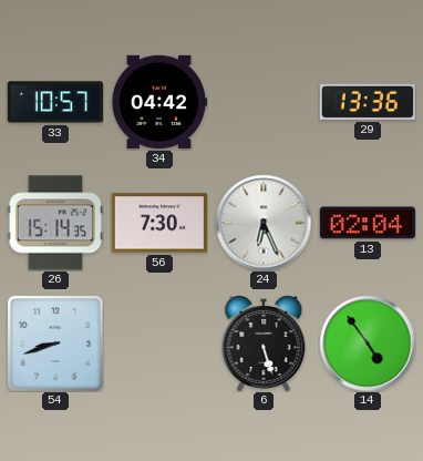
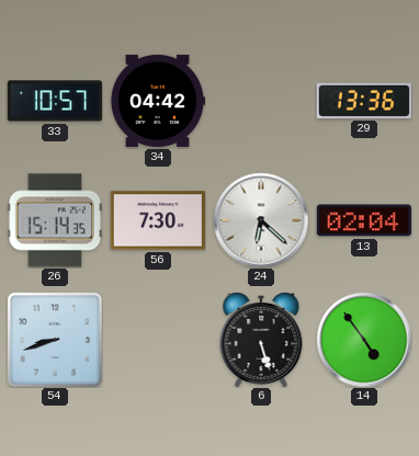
24: 6:26 -> 6:22 (261, 220)
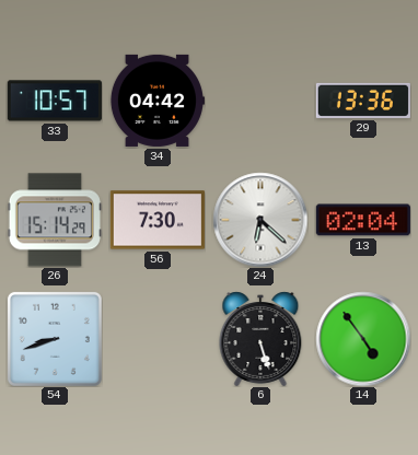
26: 15:14:35 -> 15:14:29 (55, 220)
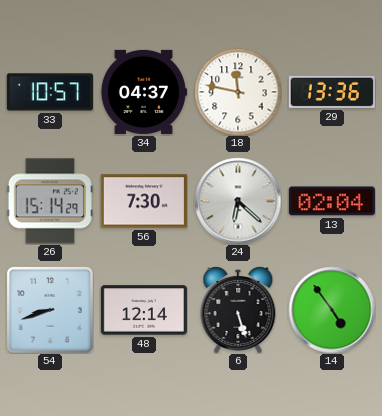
34: 04:42 -> 04:37 (144, 92)
18: none -> 11:47 (238, 92)
48: none -> 12:14 (144, 310)
